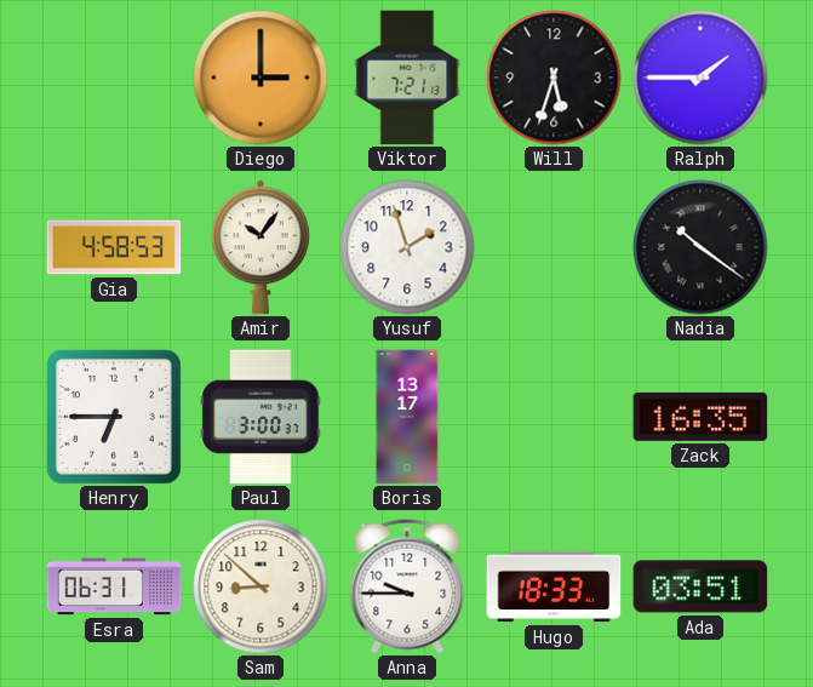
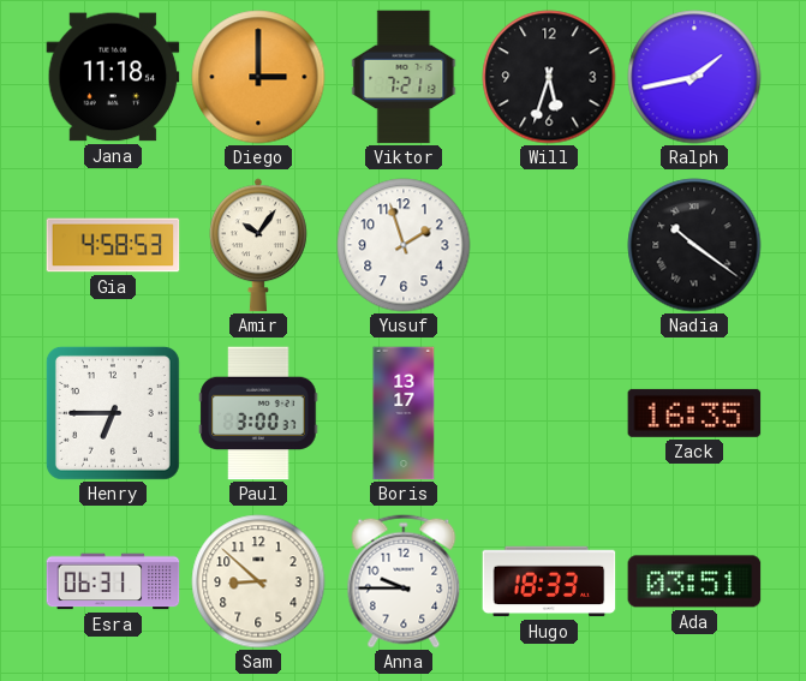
Jana: none -> 11:18 (113, 77)
Ralph: 1:45 -> 1:43 (694, 77)
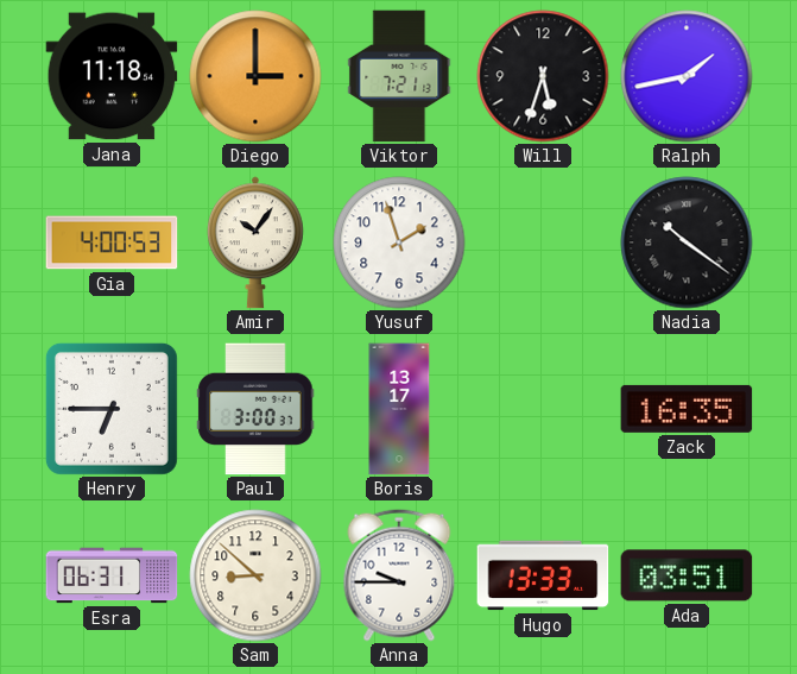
Gia: 4:58 -> 4:00 (112, 242)
Hugo: 18:33 -> 13:33 (543, 575)
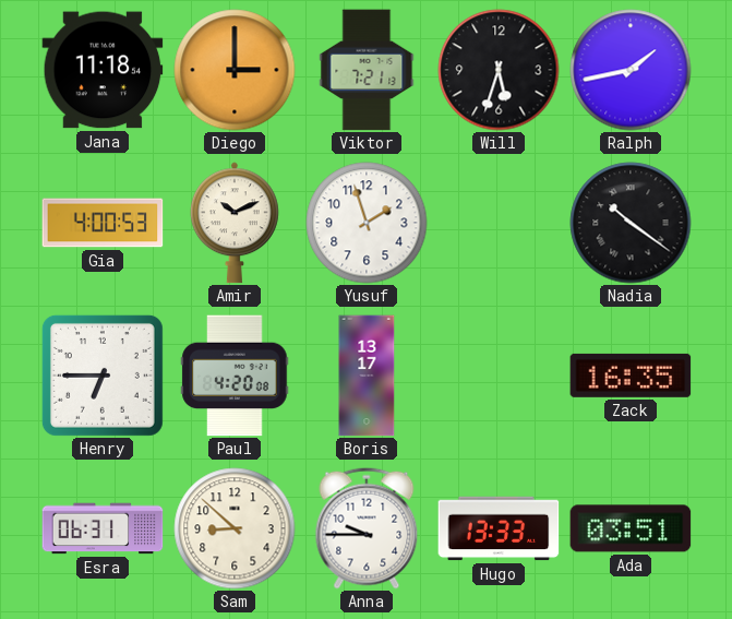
Amir: 10:06 -> 10:11 (235, 223)
Paul: 3:00 -> 4:20 (235, 376)
